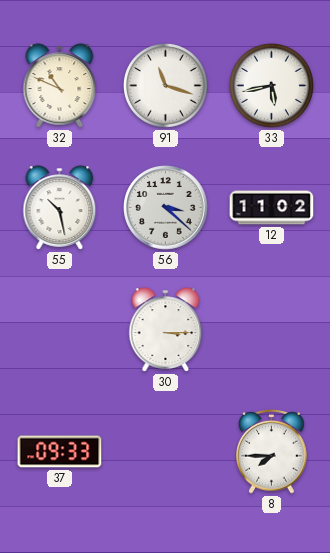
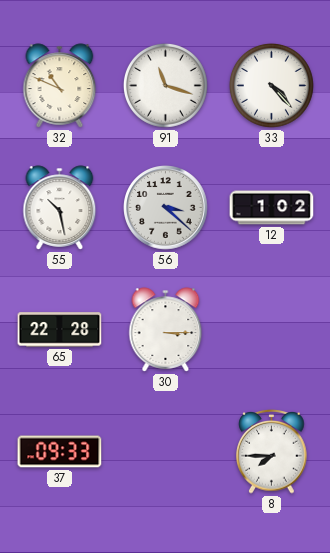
33: 5:43 -> 4:23 (271, 85)
12: 11:02 -> 1:02 (272, 208)
65: none -> 22:28 (60, 330)
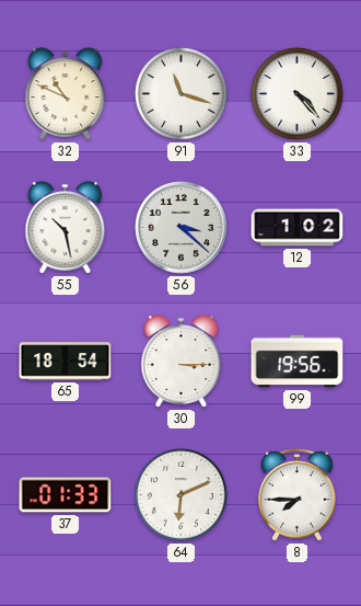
65: 22:28 -> 18:54 (66, 362)
99: none -> 19:56 (298, 362)
37: 09:33 -> 01:33 (66, 495)
64: none -> 6:11 (180, 494)
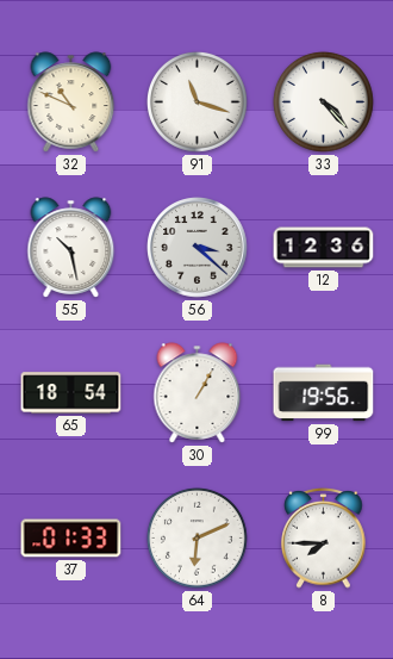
12: 1:02 -> 12:36 (324, 248)
30: 3:15 -> 1:05 (198, 393)
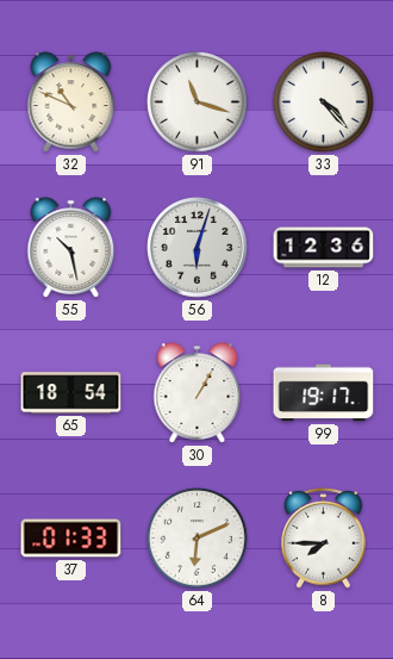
56: 3:22 -> 6:03 (198, 248)
99: 19:56 -> 19:17 (324, 393)
